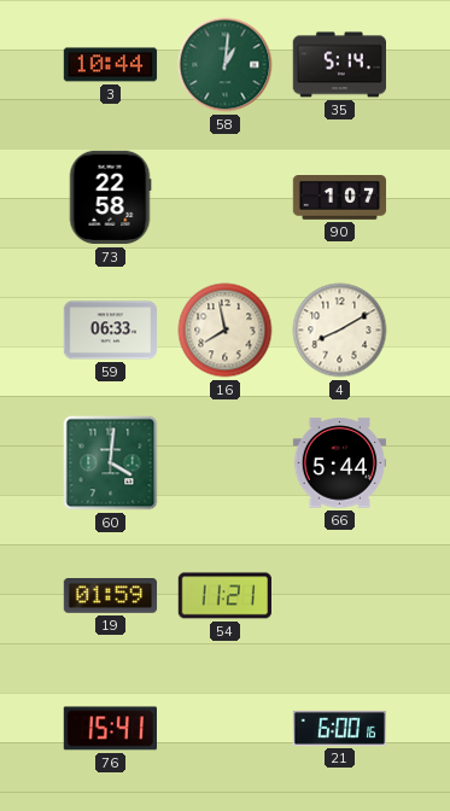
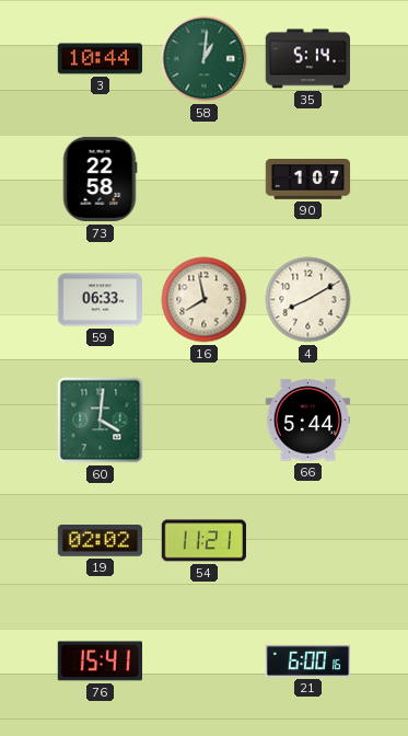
19: 01:59 -> 02:02 (101, 541)
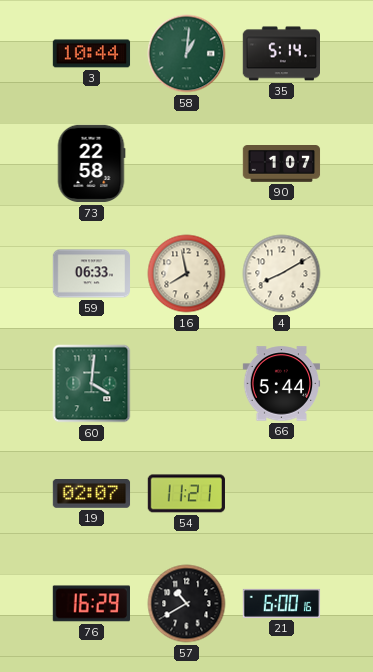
19: 02:02 -> 02:07 (92, 494)
76: 15:41 -> 16:29 (91, 604)
57: none -> 10:40 (187, 604)
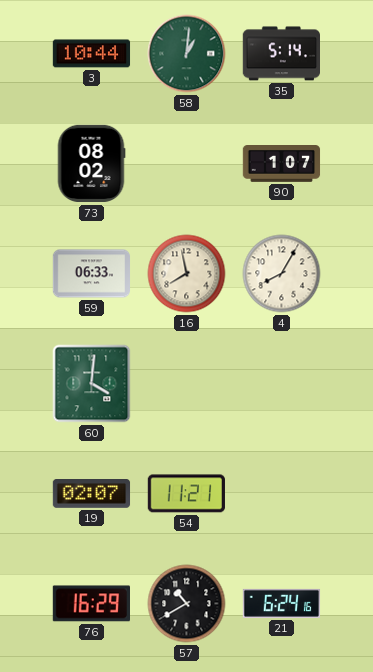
73: 22:58 -> 08:02 (91, 164)
4: 8:10 -> 8:05 (282, 274)
66: 5:44 -> none (282, 384)
21: 6:00 -> 6:24 (282, 603)
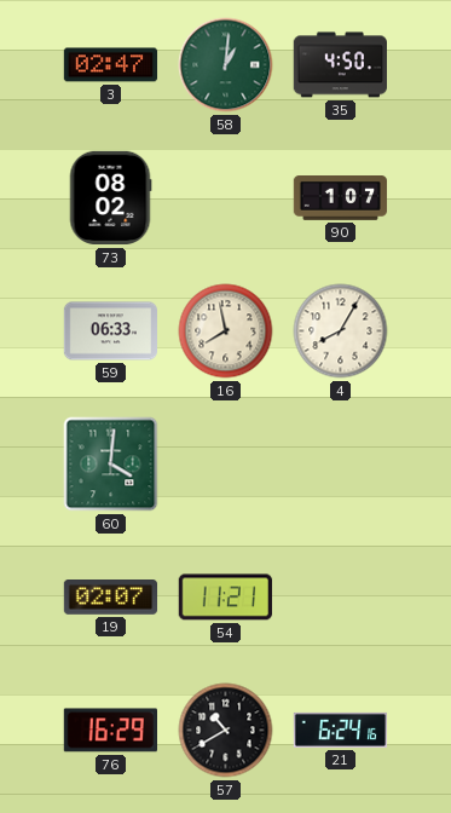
3: 10:44 -> 02:47 (111, 65)
35: 5:14 -> 4:50 (341, 65)
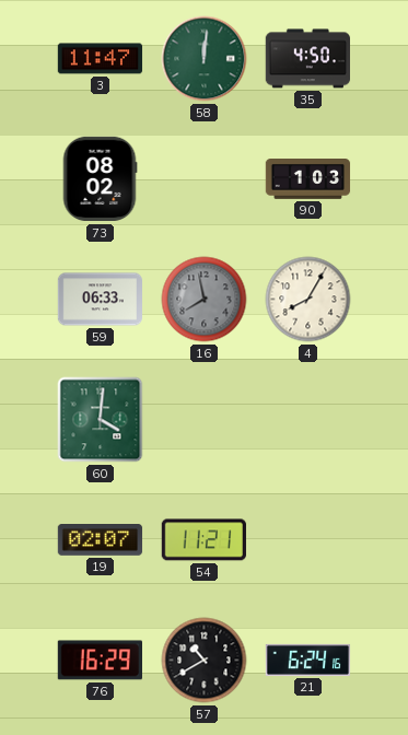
3: 02:47 -> 11:47 (101, 59)
58: 1:01 -> 12:01 (205, 59)
90: 1:07 -> 1:03 (308, 179)
16 dial: cream -> grey (205, 300)
